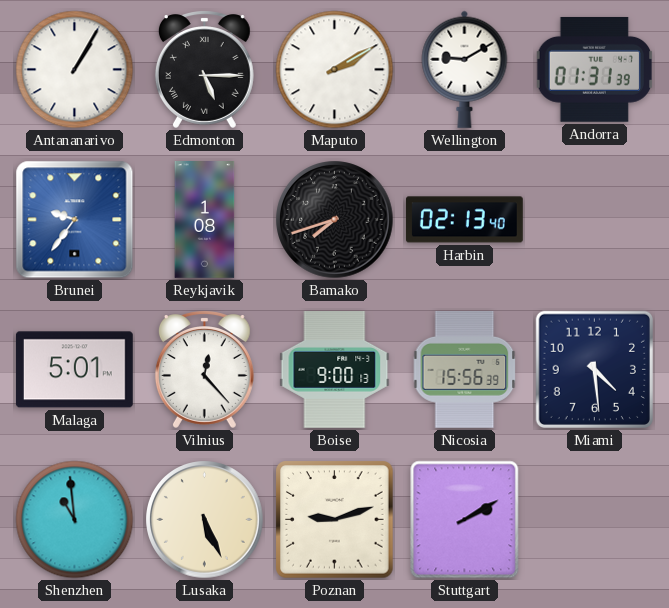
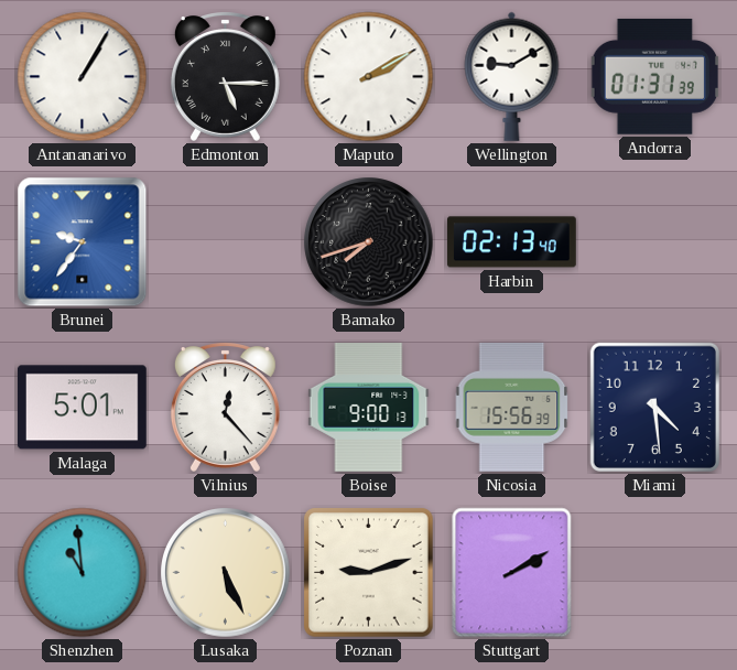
Reykjavik: 1:08 -> none (205, 220)
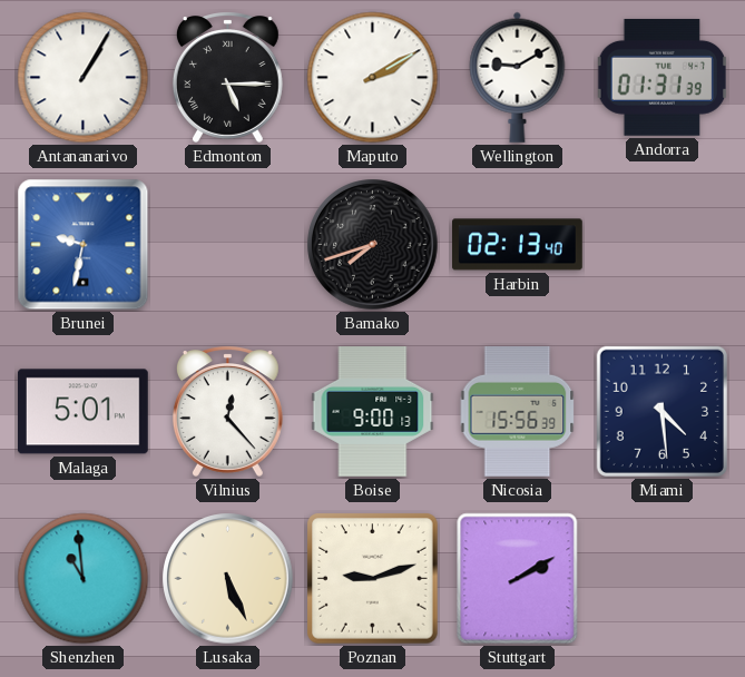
Brunei: 9:36 -> 9:32 (84, 245)
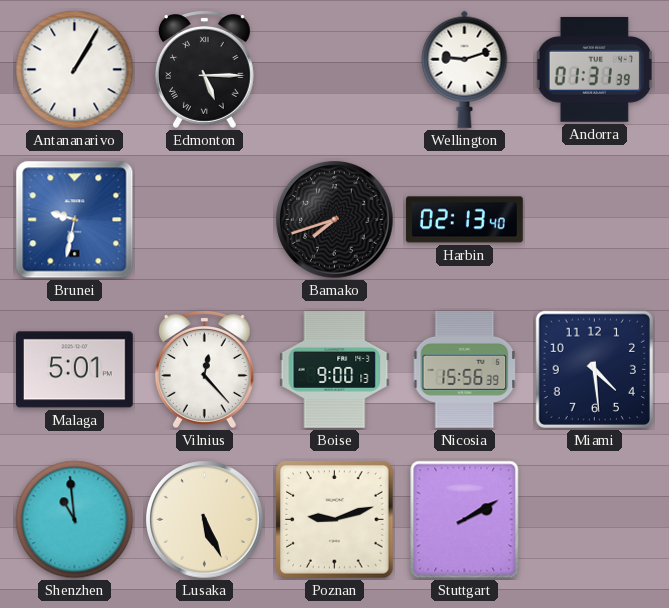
Maputo: 2:10 -> none (373, 78)
Wellington: 9:10 -> 9:12 (465, 69)
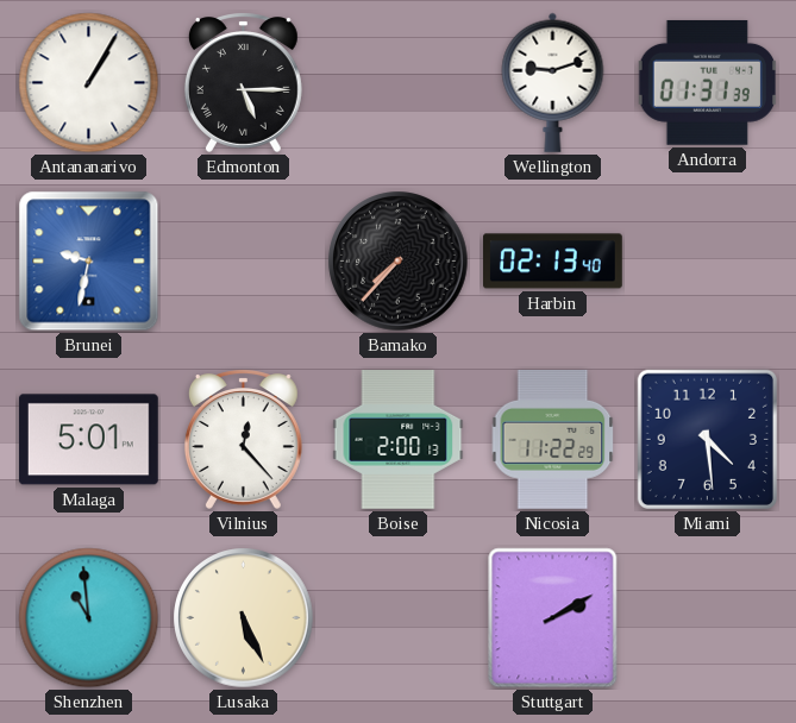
Bamako: 7:42 -> 7:37 (399, 262)
Boise: 9:00 -> 2:00 (399, 440)
Nicosia: 15:56 -> 11:22 (553, 439)
Poznan: 9:12 -> none (335, 520)
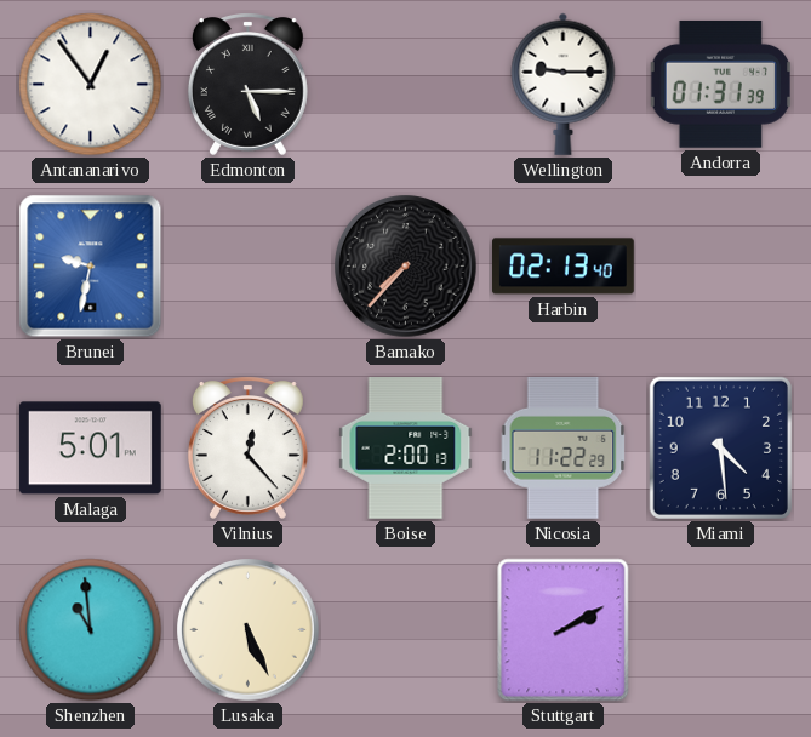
Antananarivo: 1:05 -> 12:54 (91, 85)
Wellington: 9:12 -> 9:15 (564, 84)
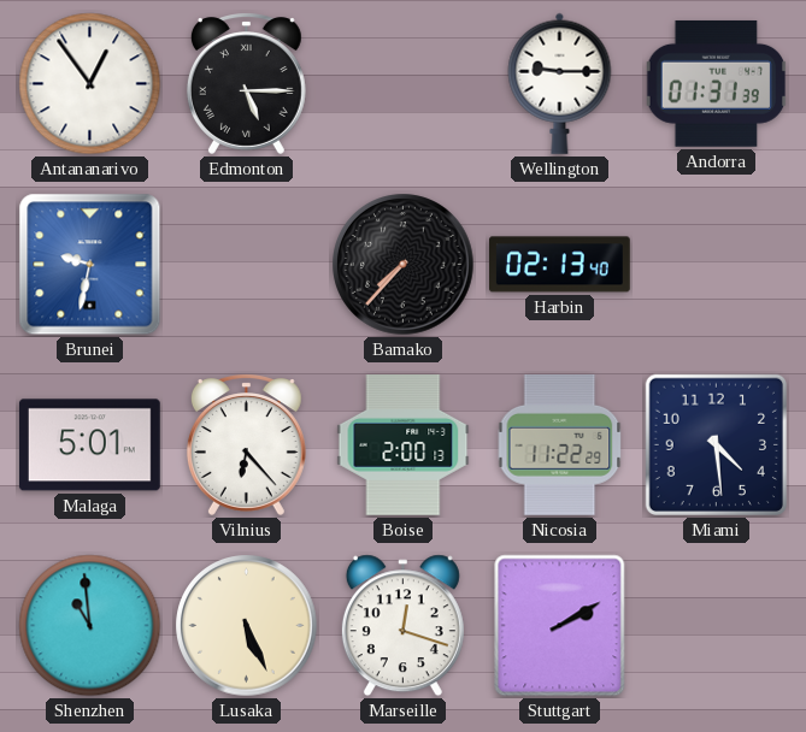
Vilnius: 12:23 -> 6:23 (246, 444)
Marseille: none -> 12:18 (402, 626)
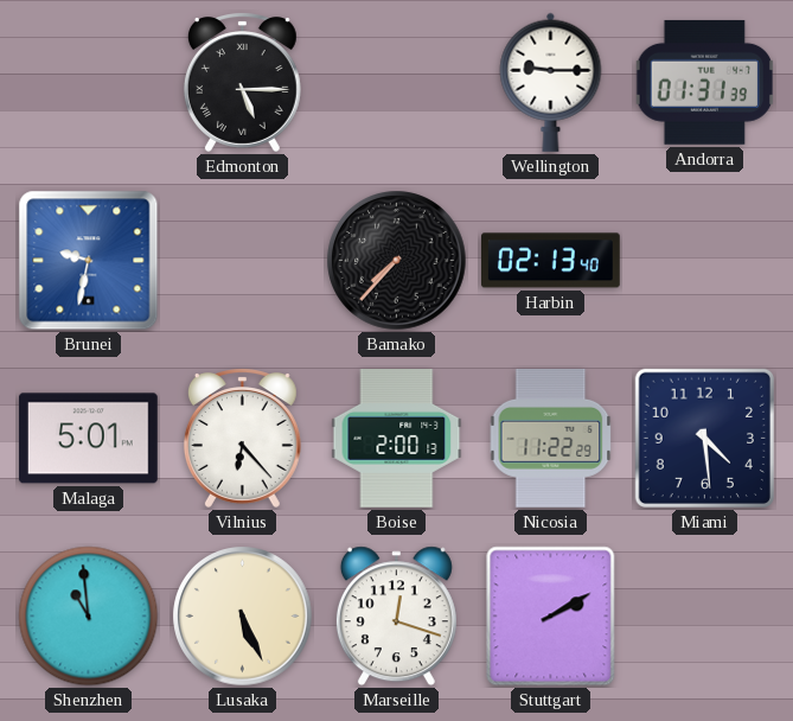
Antananarivo: 12:54 -> none (90, 84)
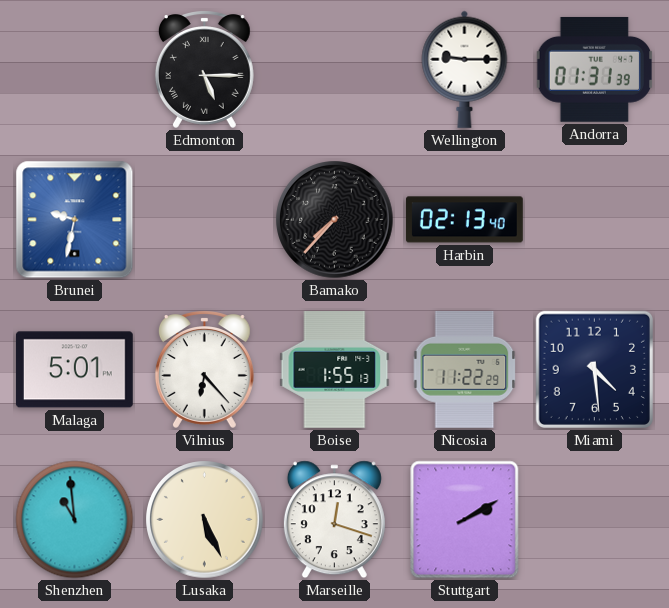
Boise: 2:00 -> 1:55 (335, 370)
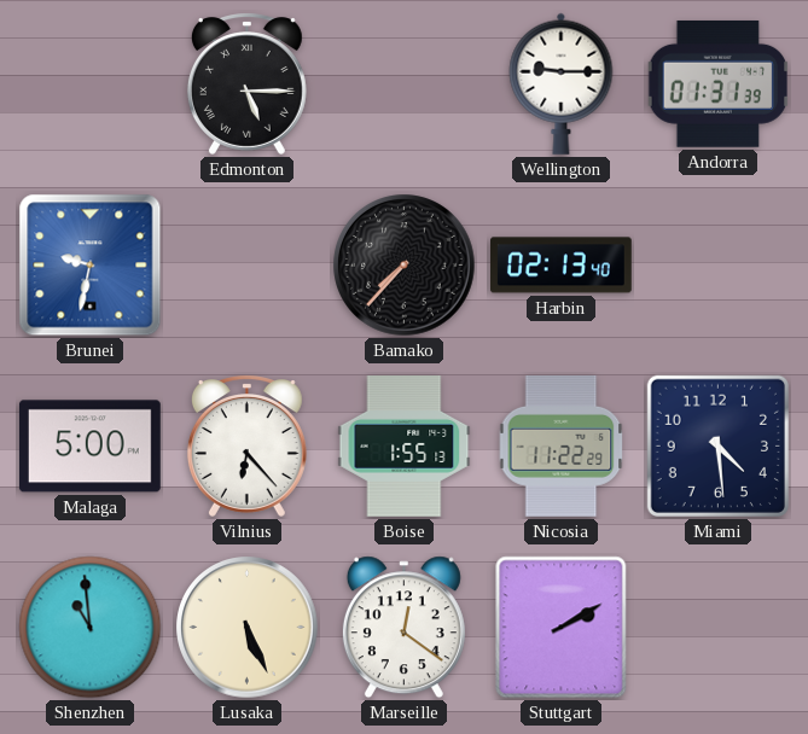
Malaga: 5:01 -> 5:00 (89, 447)
Marseille: 12:18 -> 12:21 (403, 628)
